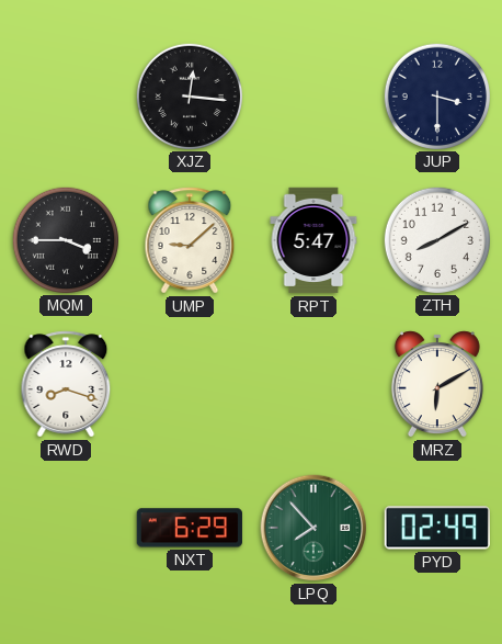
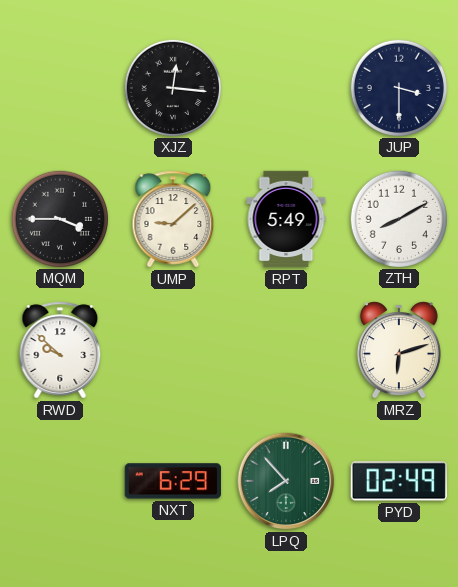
RPT: 5:47 -> 5:49 (286, 219)
RWD: 8:18 -> 9:52 (60, 350)
MRZ: 6:10 -> 6:12 (399, 350)
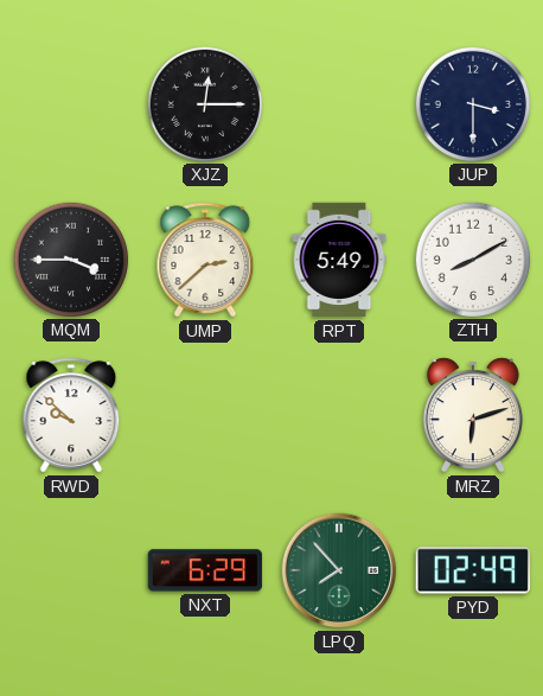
XJZ: 12:16 -> 12:15 (204, 103)
UMP: 9:08 -> 2:38 (205, 260)
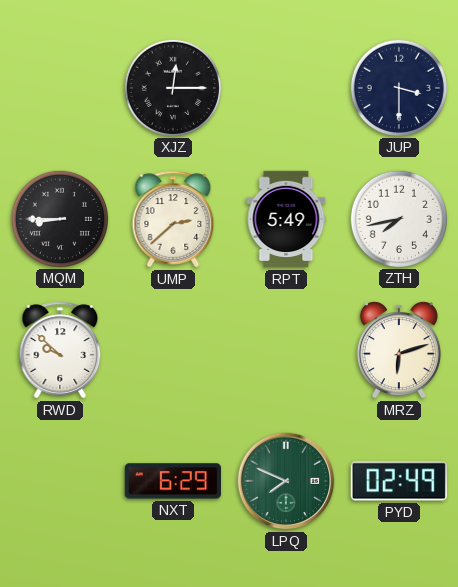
MQM: 3:45 -> 8:45 (59, 218)
ZTH: 8:10 -> 7:43 (398, 218)
LPQ: 7:53 -> 7:49 (286, 481)
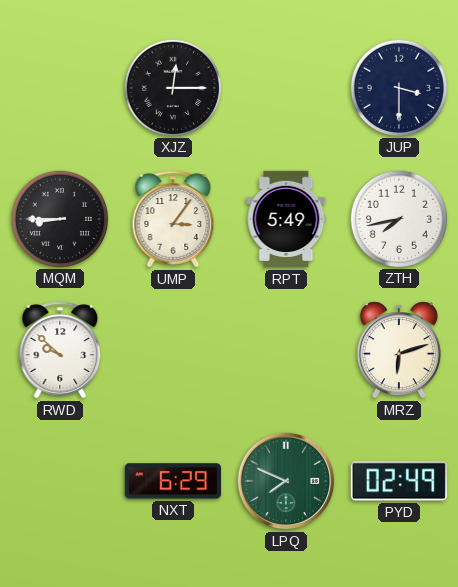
UMP: 2:38 -> 3:06 (173, 219)
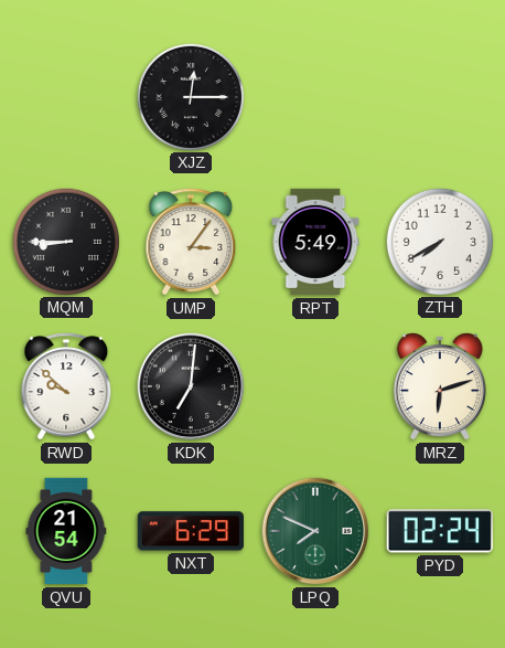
JUP: 3:30 -> none (398, 87)
ZTH: 7:43 -> 7:40 (439, 241)
KDK: none -> 7:01 (191, 386)
QVU: none -> 21:54 (66, 531)
PYD: 02:49 -> 02:24 (440, 531)
